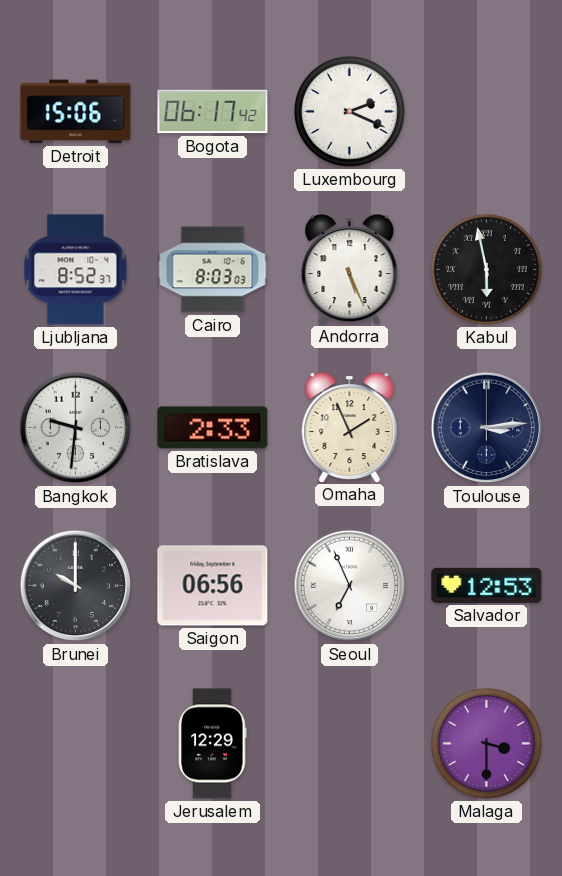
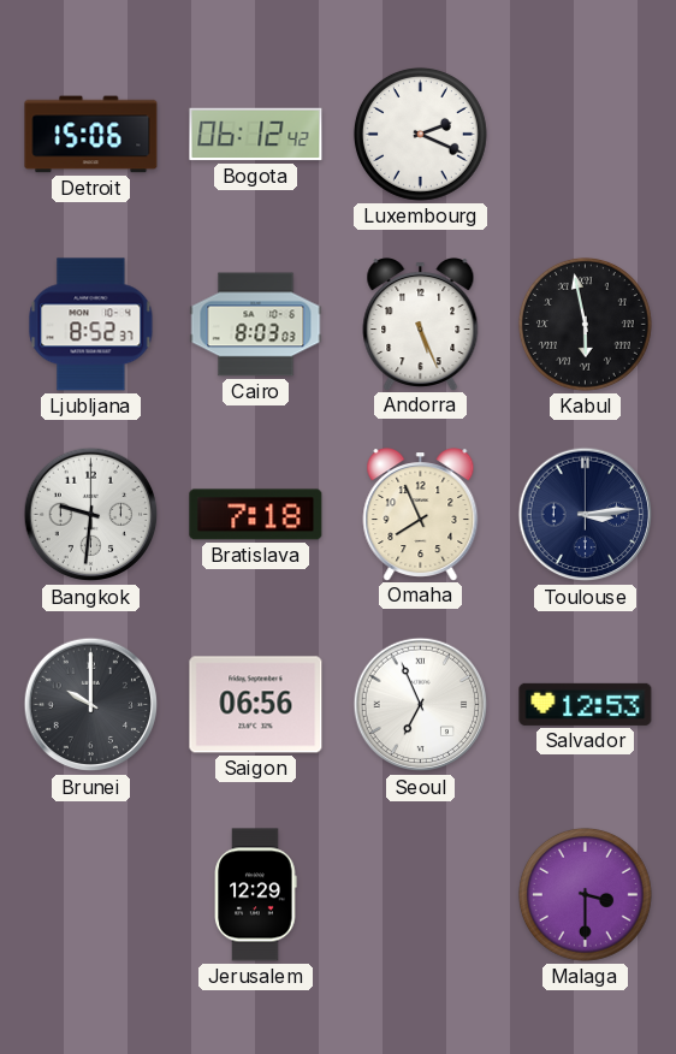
Bogota: 06:17 -> 06:12 (256, 135)
Bratislava: 2:33 -> 7:18 (256, 515)
Omaha: 1:56 -> 7:56 (421, 515)
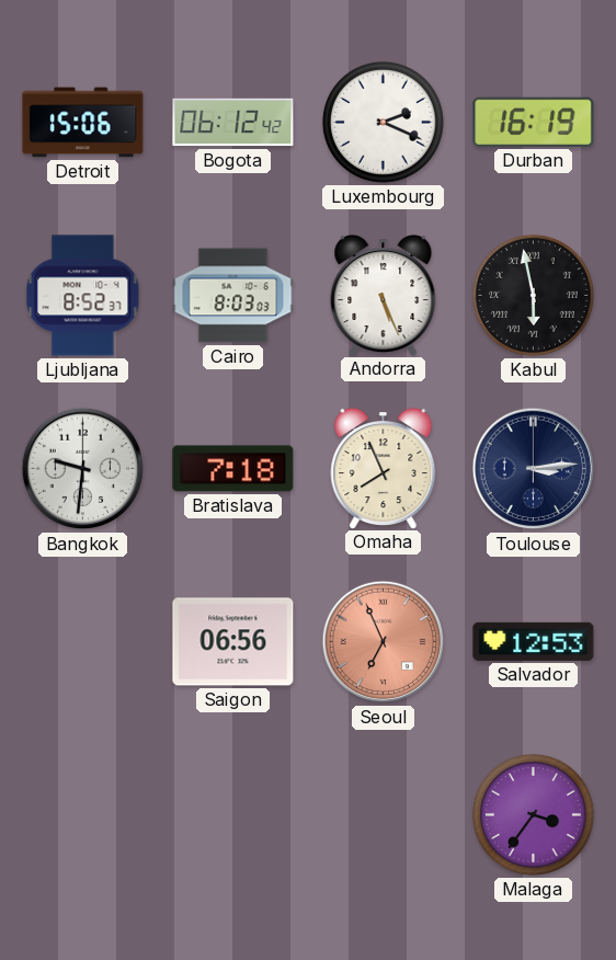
Durban: none -> 16:19 (534, 122)
Brunei: 10:00 -> none (91, 705)
Seoul dial: white -> salmon (384, 642)
Jerusalem: 12:29 -> none (256, 895)
Malaga: 3:30 -> 3:36 (533, 814)
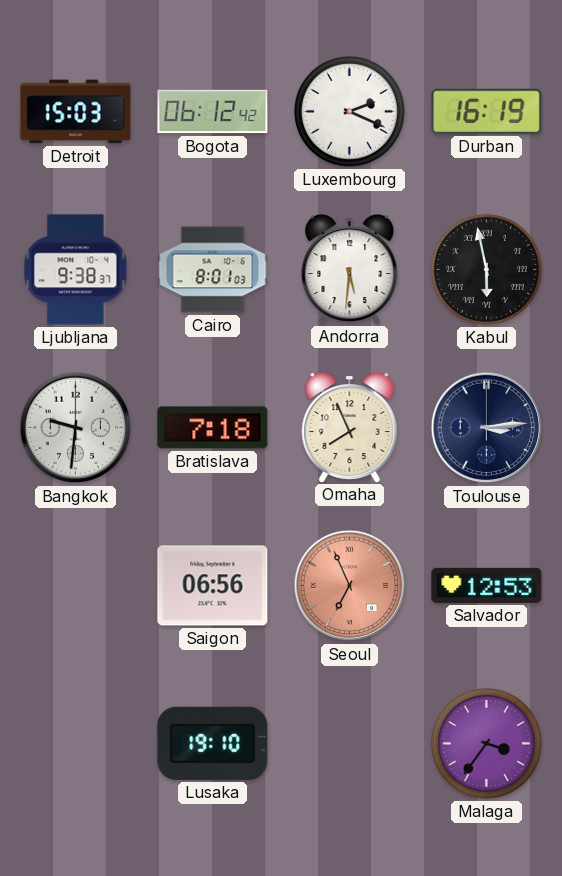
Detroit: 15:06 -> 15:03 (76, 112)
Ljubljana: 8:52 -> 9:38 (76, 270)
Cairo: 8:03 -> 8:01 (213, 270)
Andorra: 5:26 -> 5:31 (350, 270)
Lusaka: none -> 19:10 (213, 743)
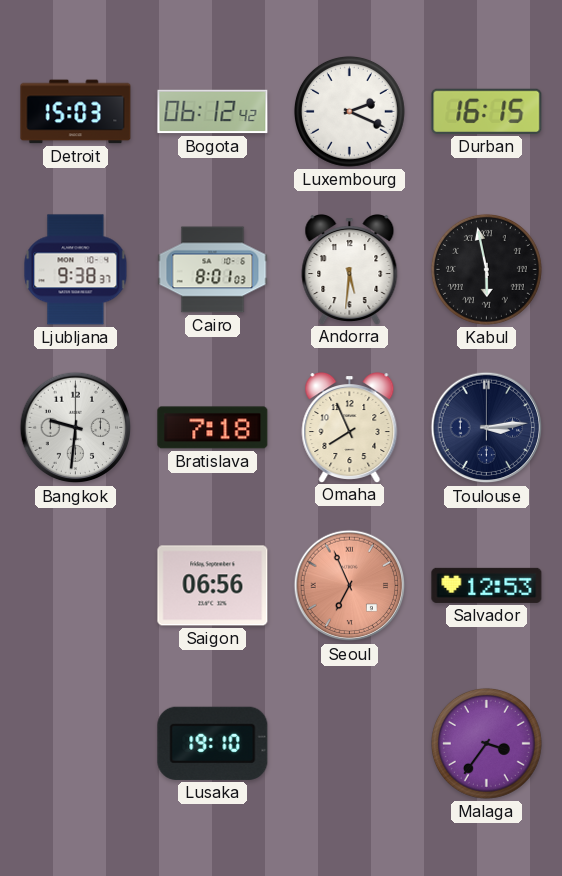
Durban: 16:19 -> 16:15 (487, 111)
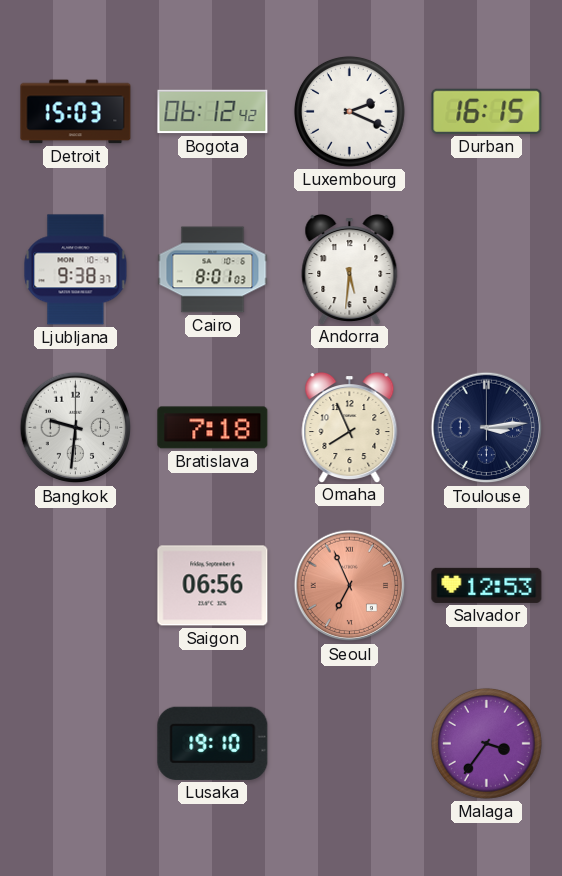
Kabul: 5:58 -> none (486, 269)
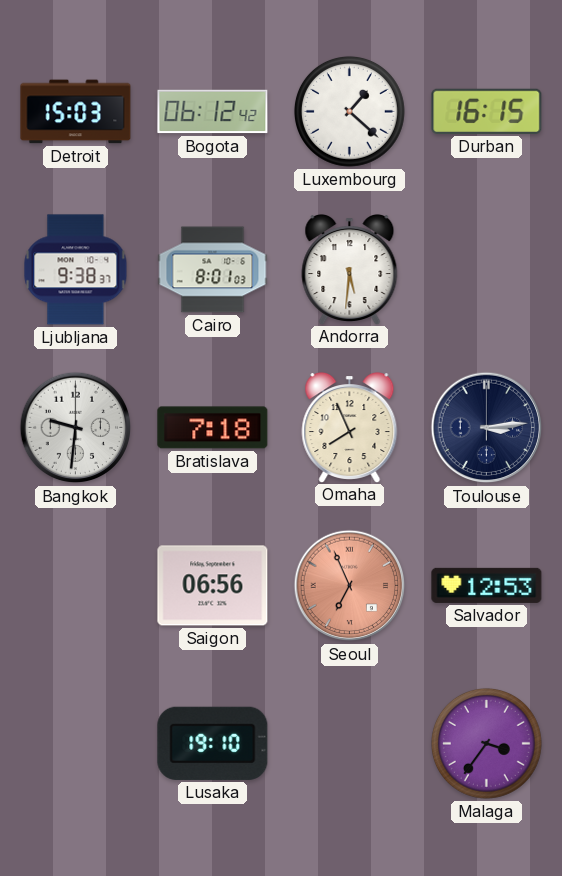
Luxembourg: 2:19 -> 1:22 (349, 111)
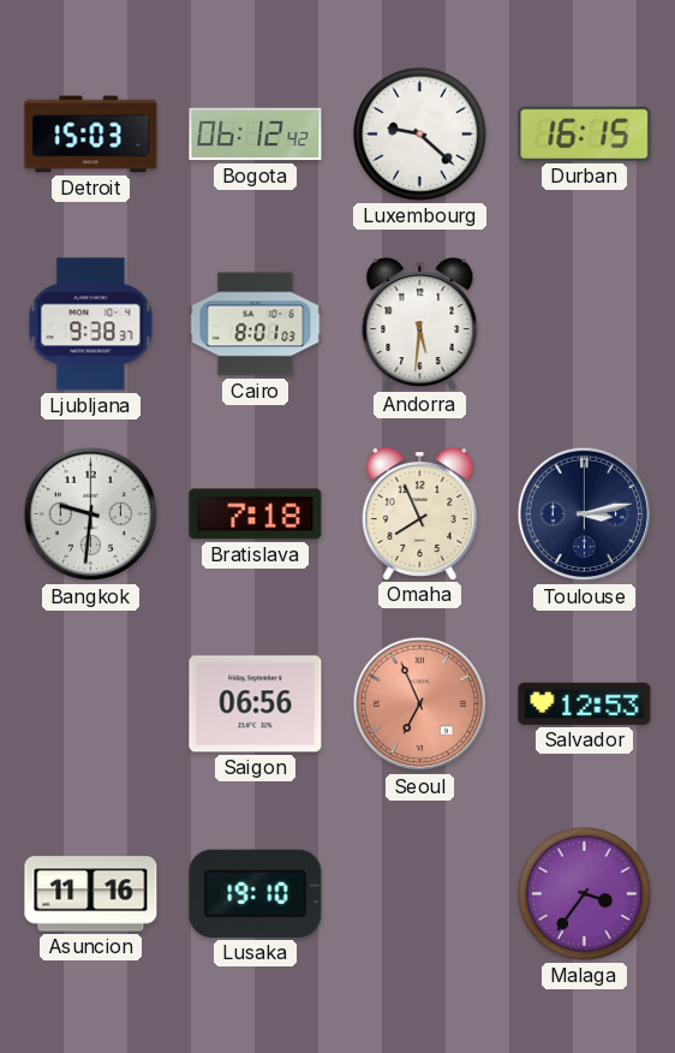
Luxembourg: 1:22 -> 9:22 (419, 133)
Toulouse: 3:14 -> 3:13 (585, 514)
Asuncion: none -> 11:16 (91, 894)
